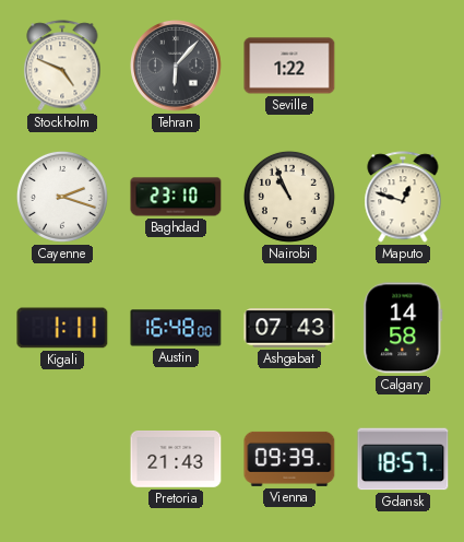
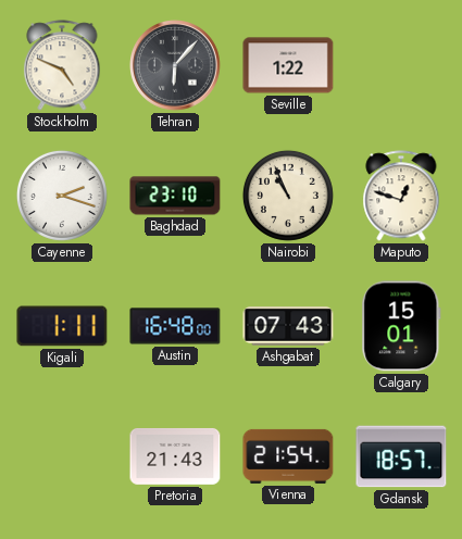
Calgary: 14:58 -> 15:01 (401, 326)
Vienna: 09:39 -> 21:54 (288, 456)
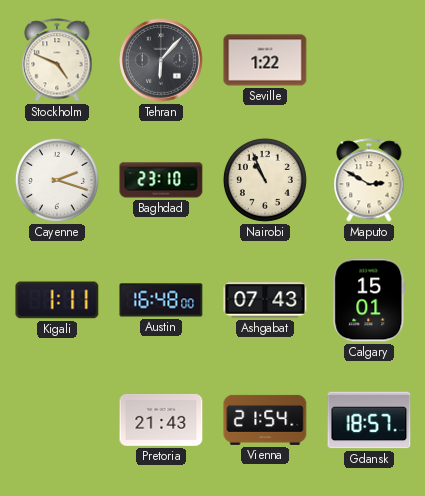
Maputo: 12:48 -> 2:50 (369, 180)
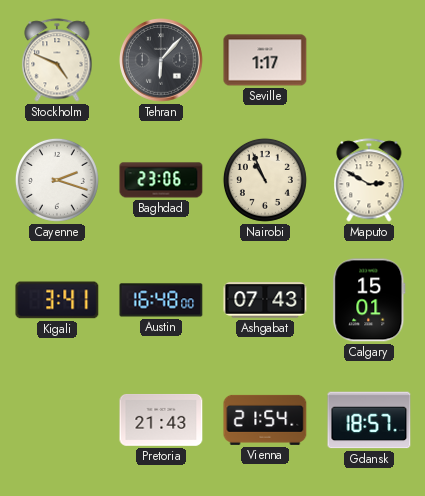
Seville: 1:22 -> 1:17 (265, 60)
Baghdad: 23:10 -> 23:06 (161, 180)
Kigali: 1:11 -> 3:41 (57, 300)
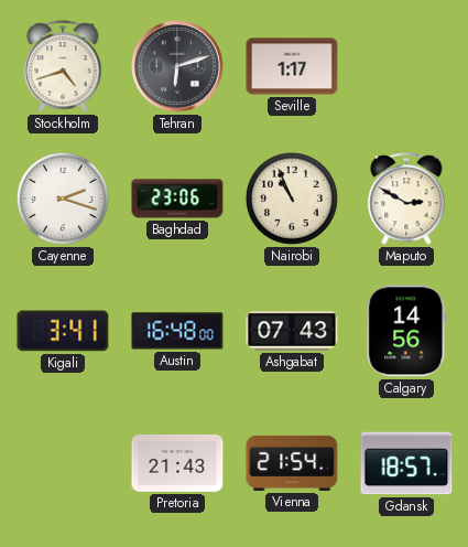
Stockholm: 4:49 -> 4:42 (63, 66)
Tehran: 6:07 -> 6:12 (178, 67)
Calgary: 15:01 -> 14:56 (406, 331)
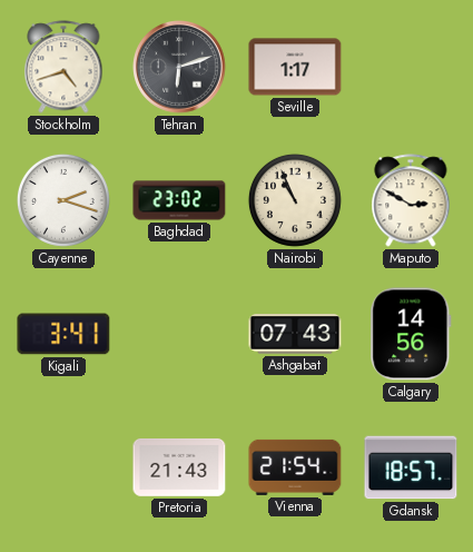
Baghdad: 23:06 -> 23:02 (179, 200)
Austin: 16:48 -> none (177, 331)
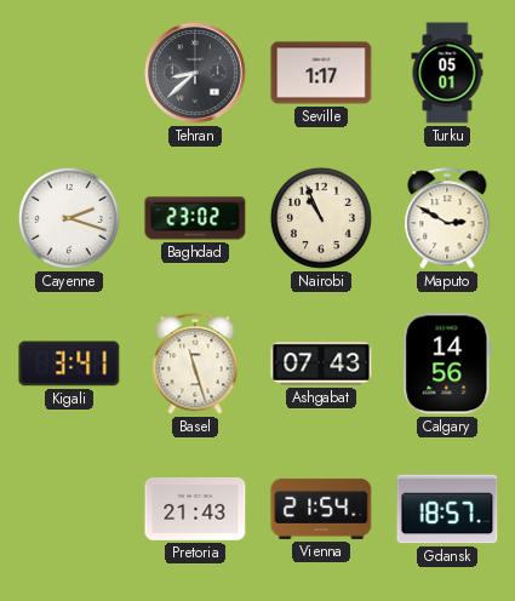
Stockholm: 4:42 -> none (63, 67)
Tehran: 6:12 -> 8:38 (196, 74)
Turku: none -> 05:01 (447, 73)
Basel: none -> 11:27 (195, 364)
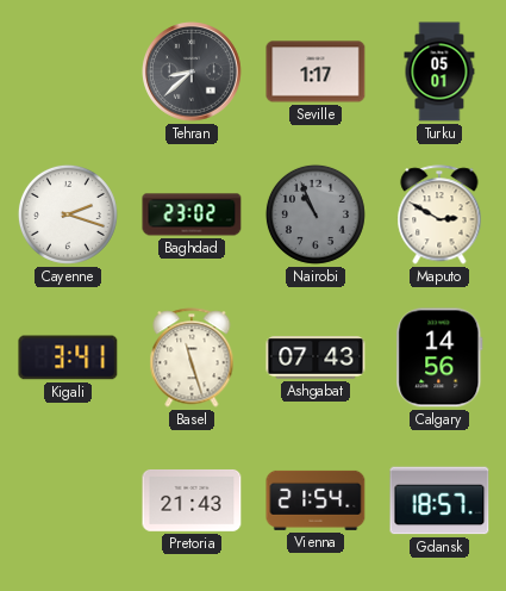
Nairobi dial: cream -> grey (316, 214)
